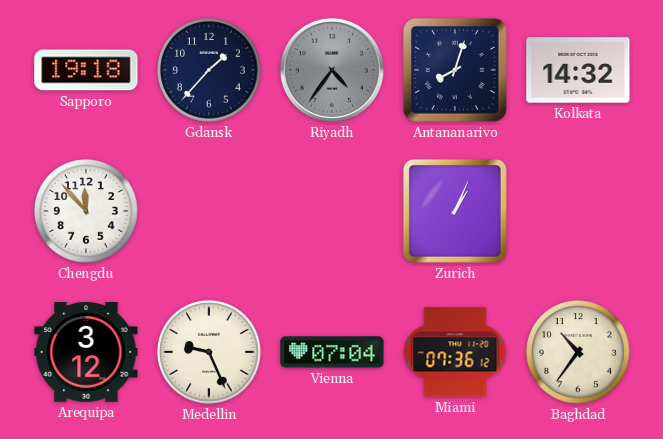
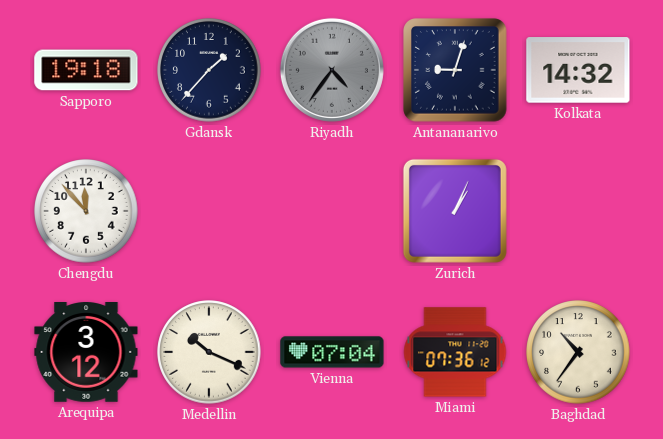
Antananarivo: 8:03 -> 9:03 (455, 70)
Medellin: 9:26 -> 10:19 (209, 352)
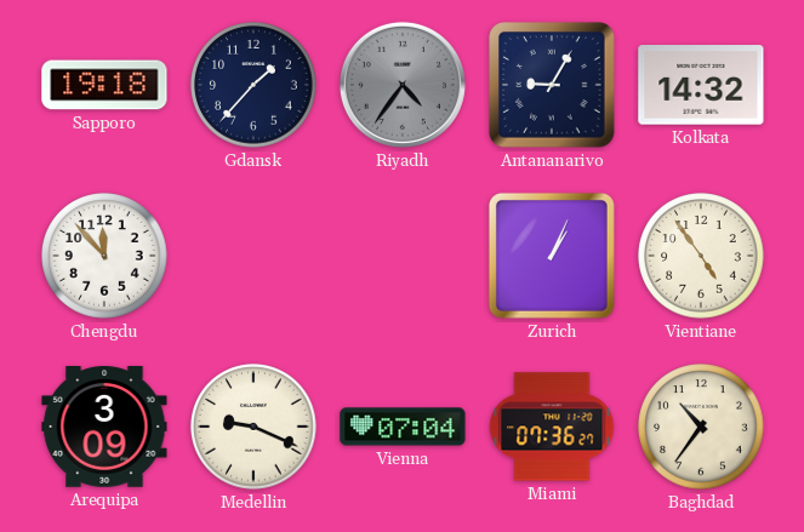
Antananarivo: 9:03 -> 9:05 (552, 85)
Vientiane: none -> 4:54 (701, 256)
Arequipa: 3:12 -> 3:09 (104, 427)
Medellin: 10:19 -> 9:19 (253, 427)
Miami: 07:36:12 -> 07:36:27 (552, 427)
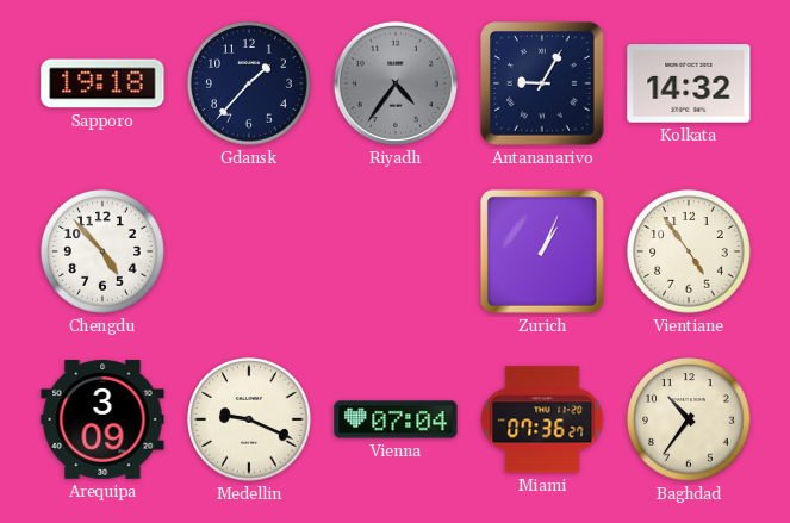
Chengdu: 11:53 -> 4:53 (102, 251)
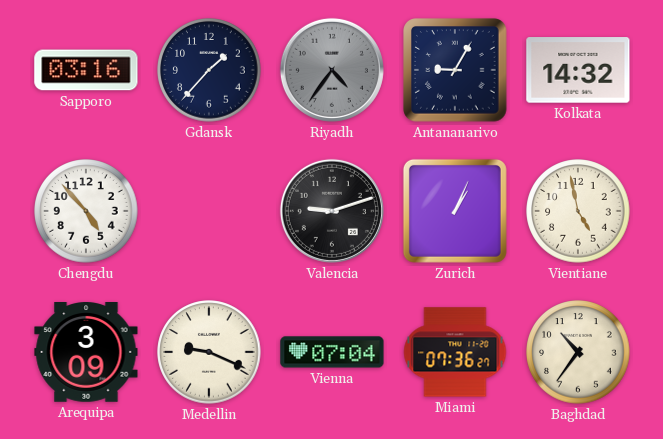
Sapporo: 19:18 -> 03:16 (86, 70)
Valencia: none -> 9:12 (332, 211)
Vientiane: 4:54 -> 4:58 (578, 211)
